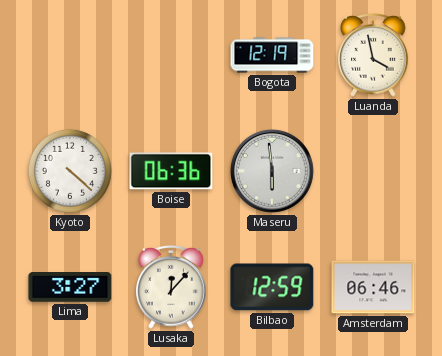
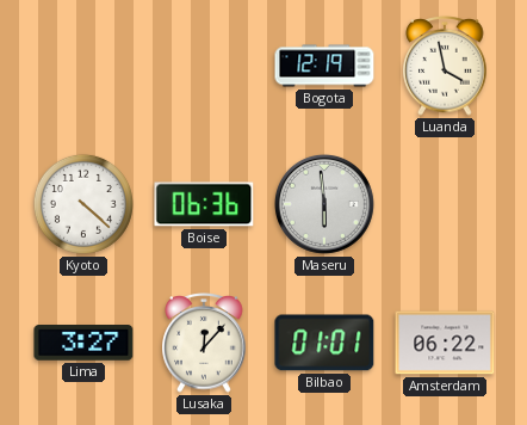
Bilbao: 12:59 -> 01:01 (324, 343)
Amsterdam: 06:46 -> 06:22 (445, 343)
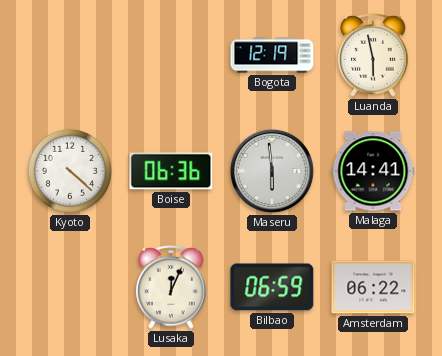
Luanda: 3:58 -> 5:58 (373, 56)
Malaga: none -> 14:41 (373, 171)
Lima: 3:27 -> none (83, 344)
Lusaka: 12:07 -> 12:04 (171, 288)
Bilbao: 01:01 -> 06:59 (272, 287)
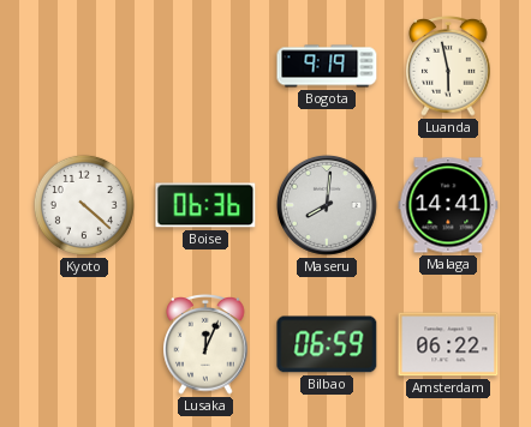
Bogota: 12:19 -> 9:19 (327, 66)
Maseru: 5:59 -> 8:01 (327, 205)
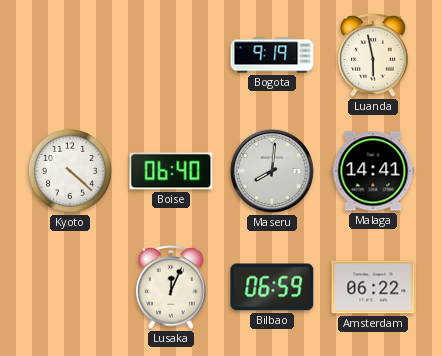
Boise: 06:36 -> 06:40 (171, 171)
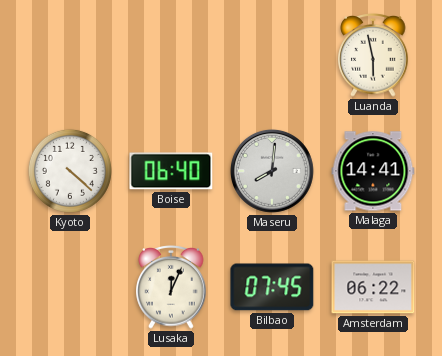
Bogota: 9:19 -> none (272, 55)
Bilbao: 06:59 -> 07:45 (272, 287)
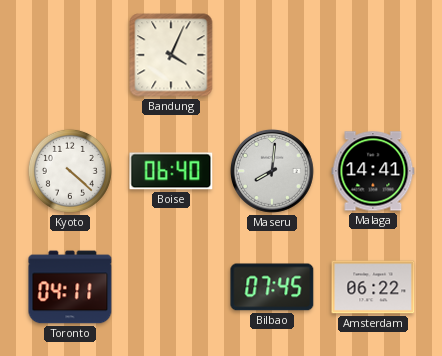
Bandung: none -> 4:04 (171, 55)
Luanda: 5:58 -> none (373, 56)
Toronto: none -> 04:11 (70, 287)
Lusaka: 12:04 -> none (171, 288)
